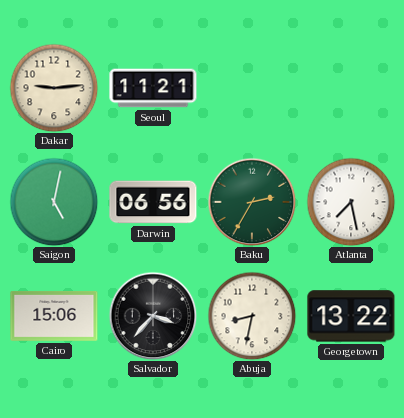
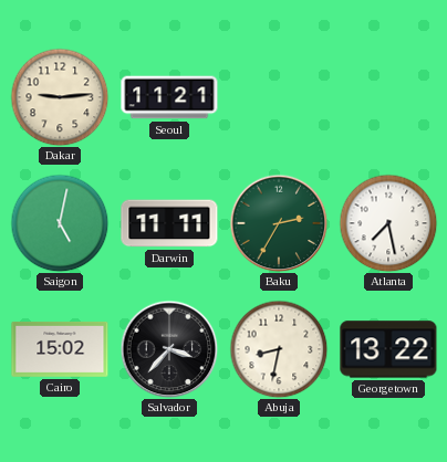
Darwin: 06:56 -> 11:11 (169, 223)
Cairo: 15:06 -> 15:02 (60, 349)
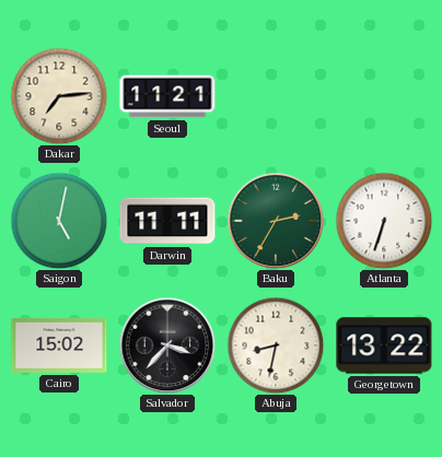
Dakar: 9:14 -> 7:14 (59, 96)
Atlanta: 7:28 -> 6:33 (384, 221)
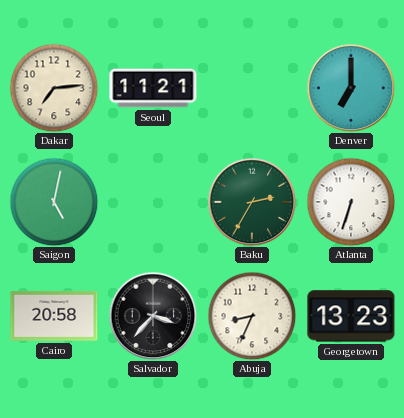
Denver: none -> 7:00 (351, 88)
Darwin: 11:11 -> none (167, 221)
Cairo: 15:02 -> 20:58 (54, 316)
Abuja: 8:32 -> 8:34 (252, 316)
Georgetown: 13:22 -> 13:23 (351, 316)
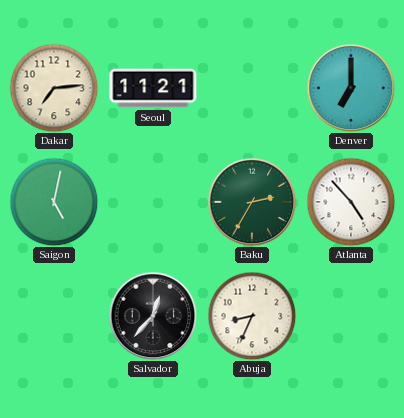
Atlanta: 6:33 -> 4:53 (351, 202)
Cairo: 20:58 -> none (54, 316)
Salvador: 3:37 -> 12:37 (153, 316)
Georgetown: 13:23 -> none (351, 316)
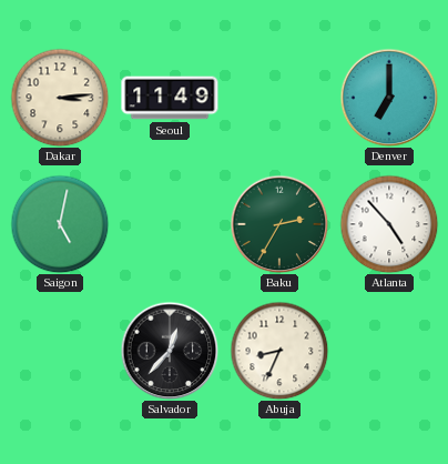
Dakar: 7:14 -> 3:14 (60, 98)
Seoul: 11:21 -> 11:49 (170, 98)
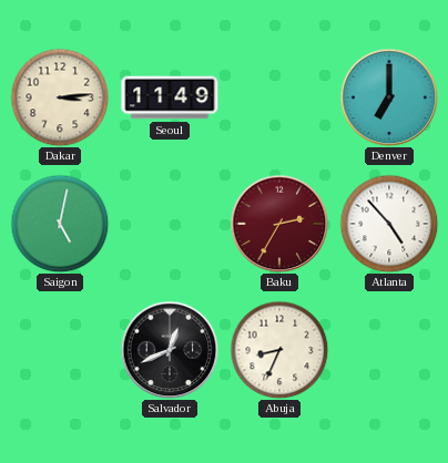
Baku dial: green -> burgundy (279, 224)
Salvador: 12:37 -> 12:41 (170, 350)
